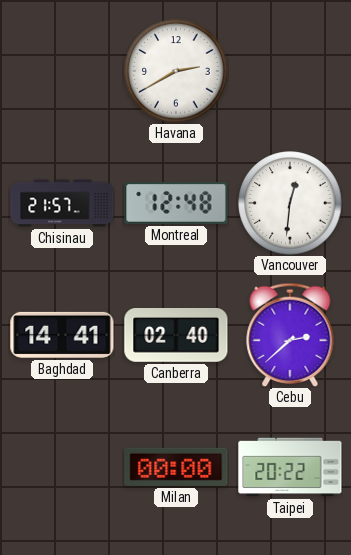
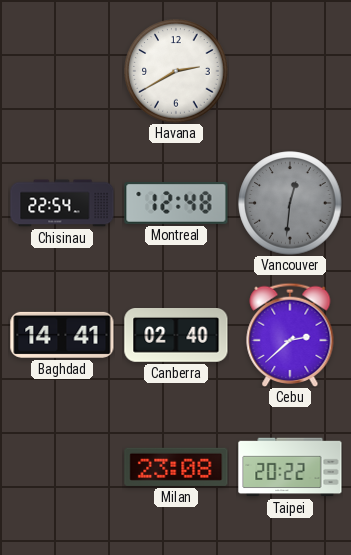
Chisinau: 21:57 -> 22:54 (62, 203)
Vancouver dial: white -> grey (290, 203)
Milan: 00:00 -> 23:08 (176, 467)
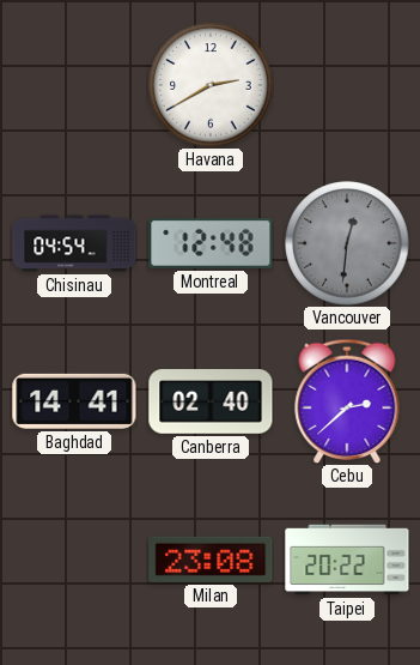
Chisinau: 22:54 -> 04:54 (74, 243)
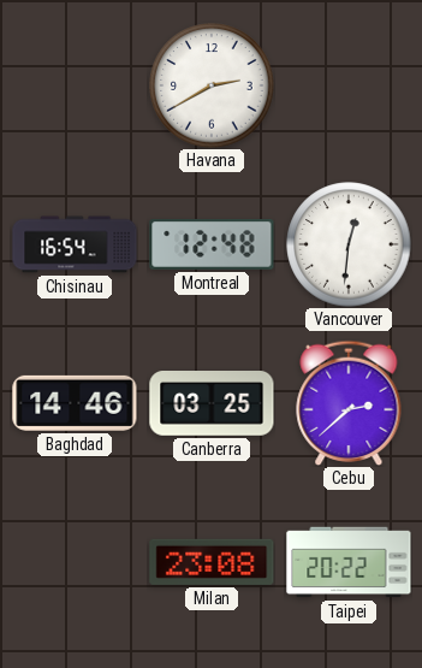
Chisinau: 04:54 -> 16:54 (75, 244)
Vancouver dial: grey -> white (349, 244)
Baghdad: 14:41 -> 14:46 (75, 403)
Canberra: 02:40 -> 03:25 (212, 404)
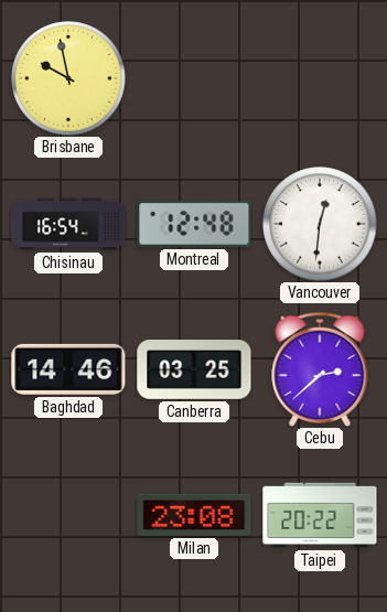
Brisbane: none -> 9:58 (68, 78)
Havana: 2:40 -> none (212, 85)
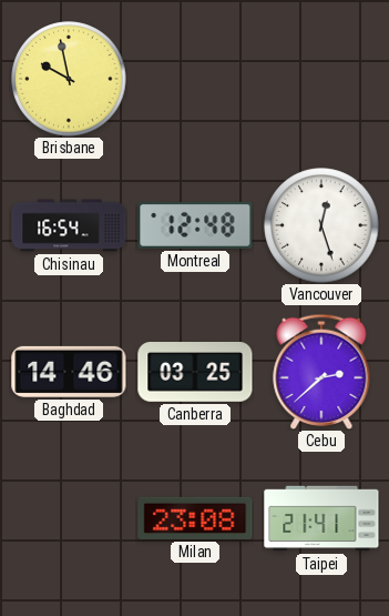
Vancouver: 12:31 -> 12:27 (321, 225)
Taipei: 20:22 -> 21:41 (321, 518)
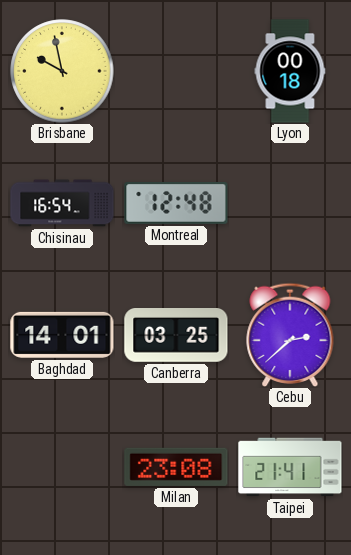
Lyon: none -> 00:18 (290, 71)
Vancouver: 12:27 -> none (321, 225)
Baghdad: 14:46 -> 14:01 (62, 335)
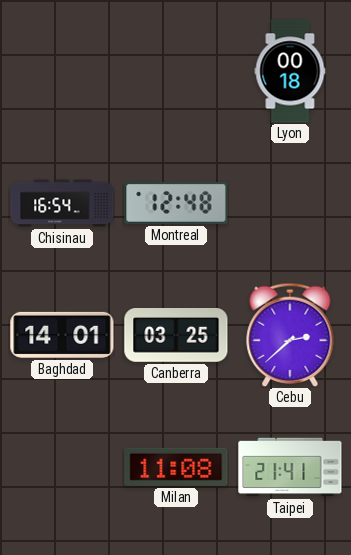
Brisbane: 9:58 -> none (62, 71)
Milan: 23:08 -> 11:08 (176, 467)
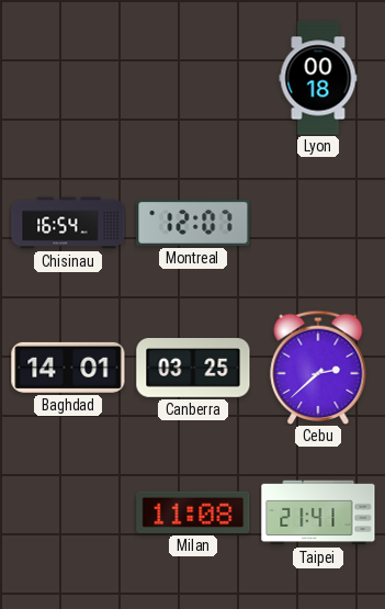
Montreal: 12:48 -> 12:07 (193, 223)
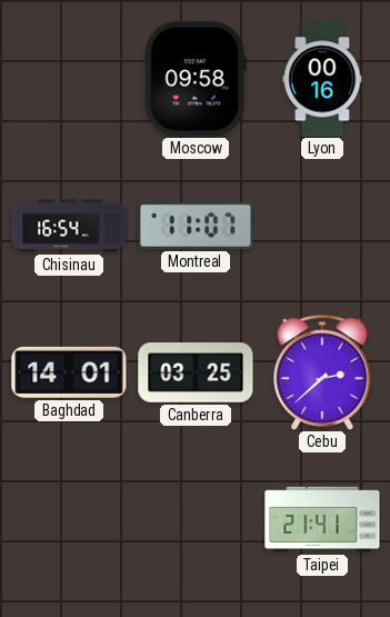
Moscow: none -> 09:58 (196, 79)
Lyon: 00:18 -> 00:16 (322, 79)
Montreal: 12:07 -> 11:07 (196, 226)
Milan: 11:08 -> none (193, 512)
